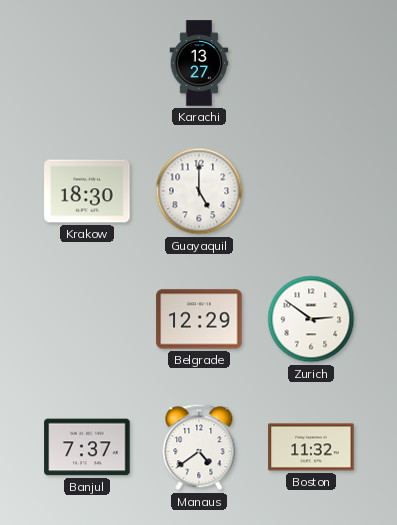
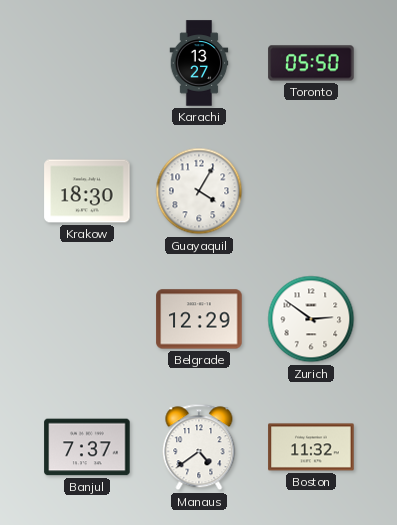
Toronto: none -> 05:50 (311, 63)
Guayaquil: 5:00 -> 4:05 (199, 191)
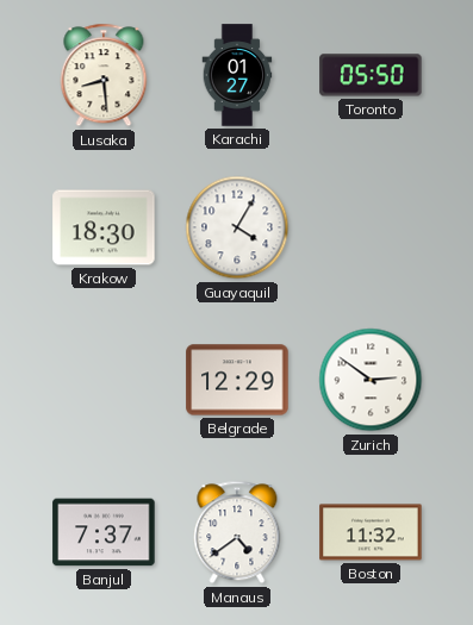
Lusaka: none -> 8:29 (104, 75)
Karachi: 13:27 -> 01:27 (237, 75)
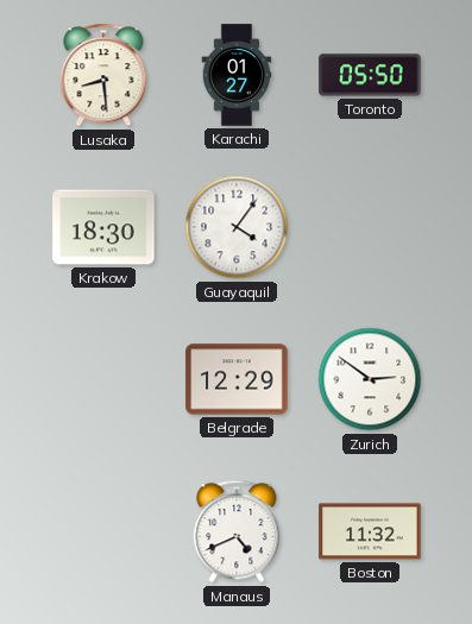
Guayaquil: 4:05 -> 4:06 (237, 227)
Banjul: 7:37 -> none (104, 532)
Manaus: 4:39 -> 4:41 (237, 531)
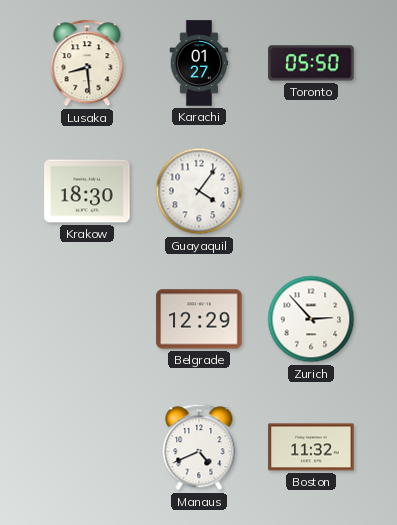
Zurich: 2:51 -> 2:53 (311, 319)
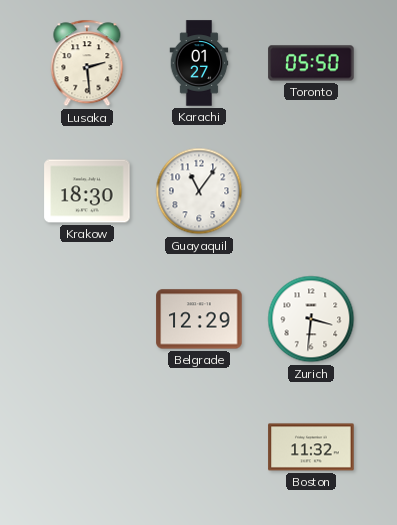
Lusaka: 8:29 -> 2:29 (87, 63)
Guayaquil: 4:06 -> 11:06 (199, 191)
Zurich: 2:53 -> 3:31 (311, 319)
Manaus: 4:41 -> none (199, 447)
